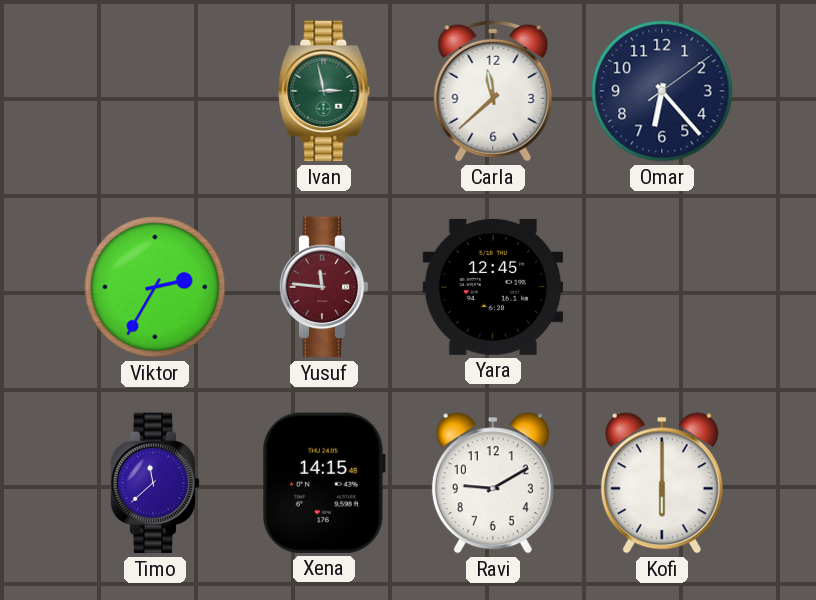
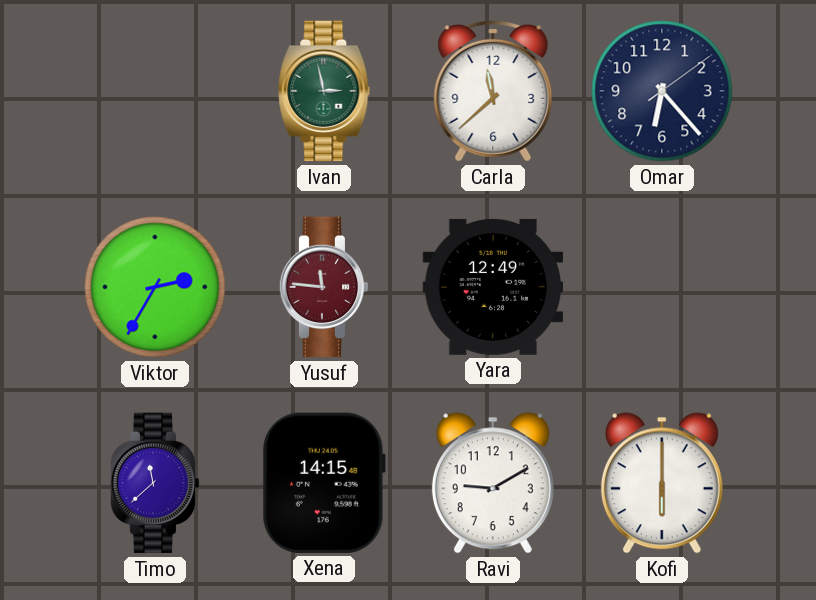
Yara: 12:45 -> 12:49 (493, 287)
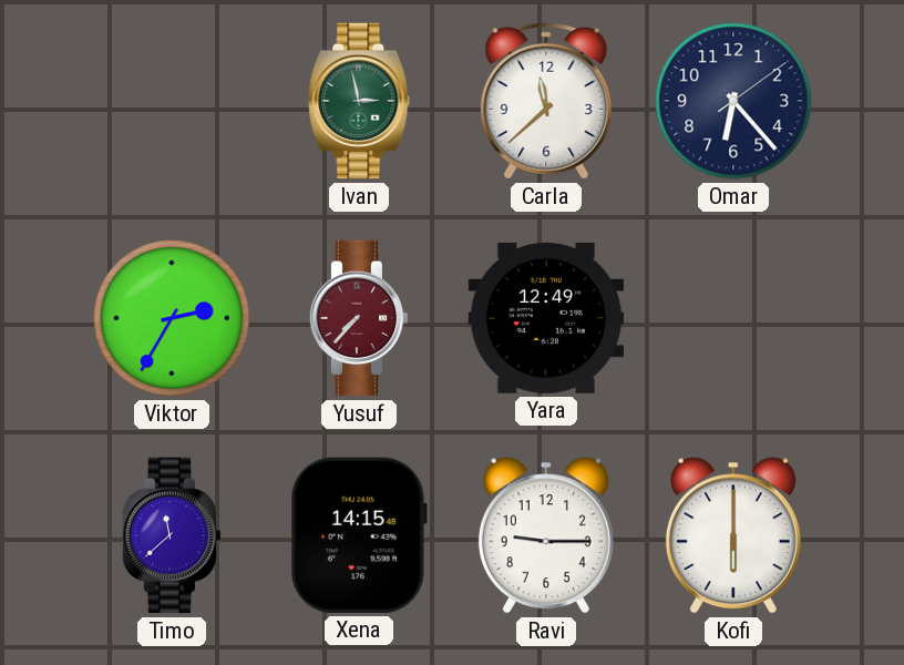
Yusuf: 11:46 -> 7:37 (359, 318)
Ravi: 9:10 -> 9:15 (546, 535)
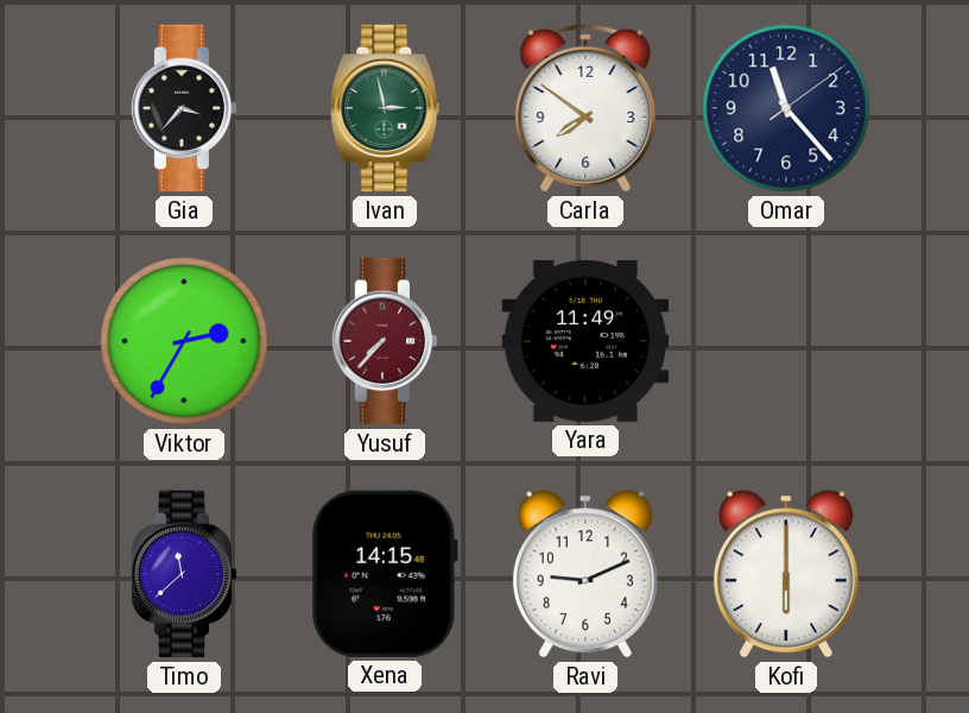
Gia: none -> 3:37 (184, 108)
Carla: 11:38 -> 7:51 (585, 108)
Omar: 6:23 -> 11:23 (786, 108)
Yara: 12:49 -> 11:49 (585, 341)
Ravi: 9:15 -> 9:11 (585, 574)
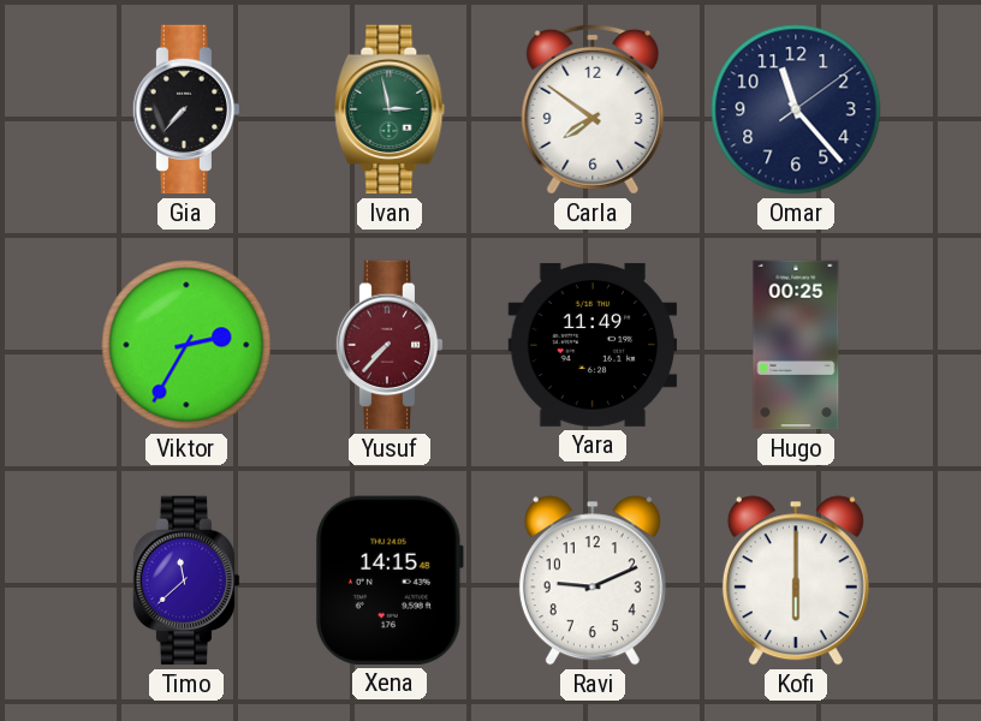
Gia: 3:37 -> 7:37 (186, 109)
Hugo: none -> 00:25 (796, 345)
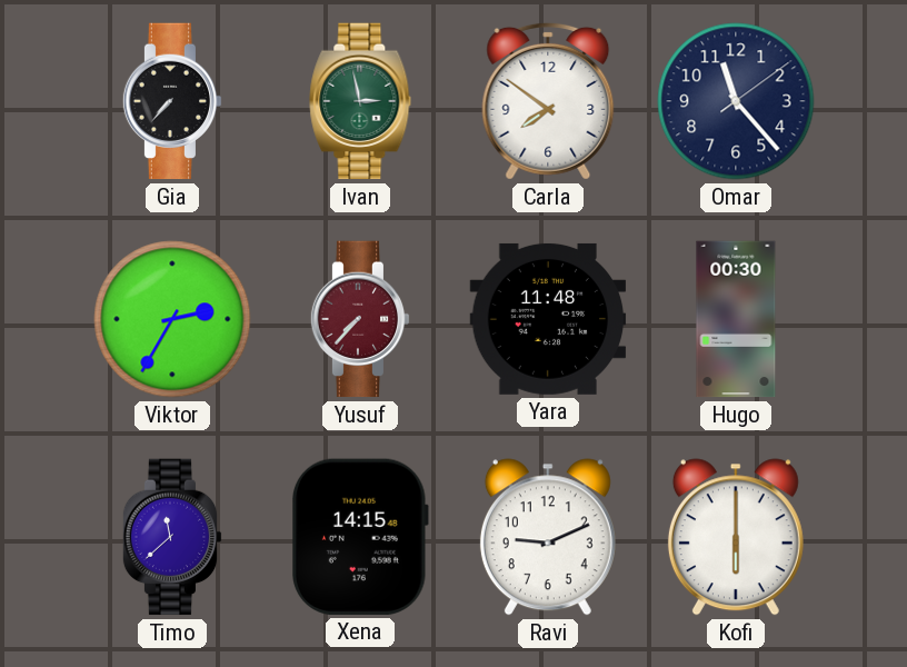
Yara: 11:49 -> 11:48 (548, 319)
Hugo: 00:25 -> 00:30 (736, 319)
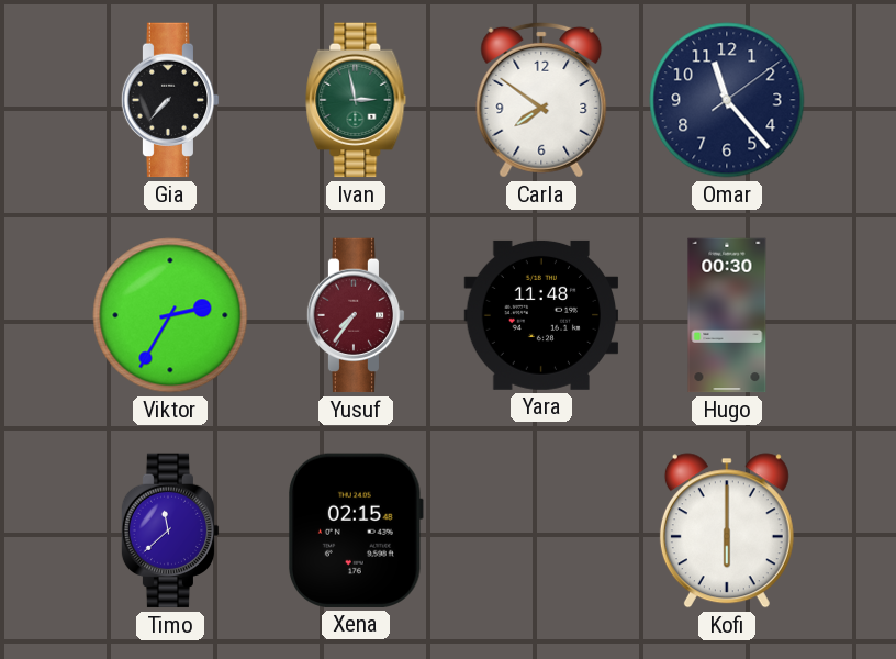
Yusuf: 7:37 -> 7:36 (356, 315)
Xena: 14:15 -> 02:15 (357, 530)
Ravi: 9:11 -> none (548, 537)
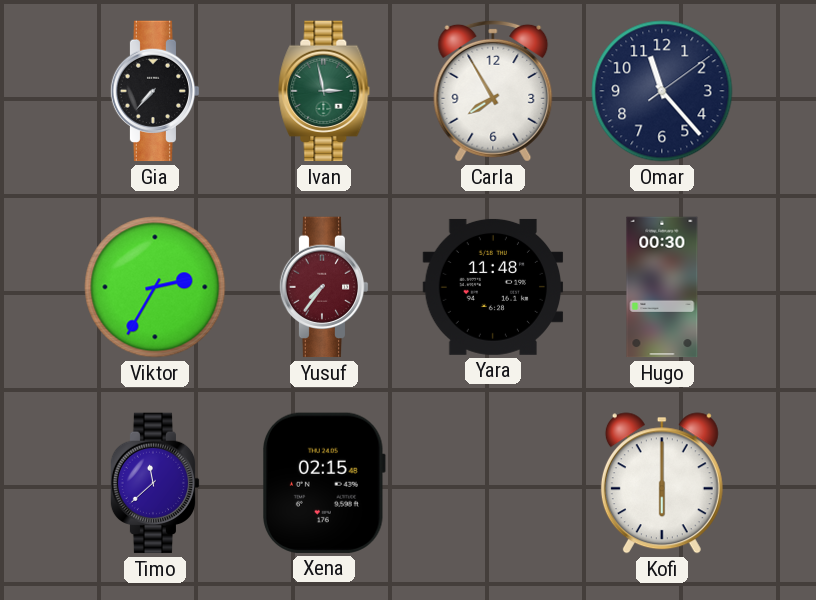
Carla: 7:51 -> 7:55 (493, 91)
